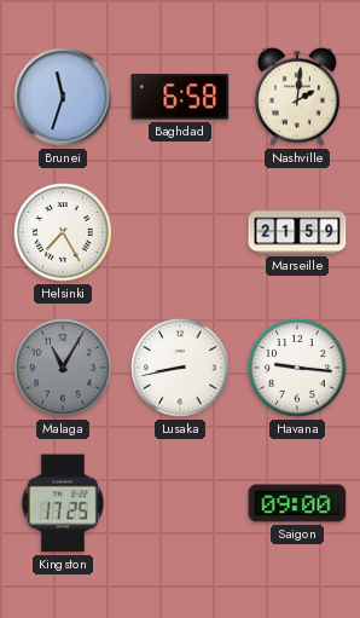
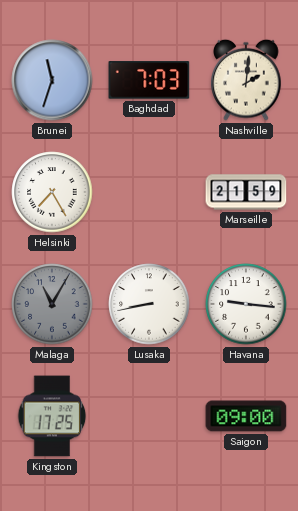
Baghdad: 6:58 -> 7:03 (149, 80)
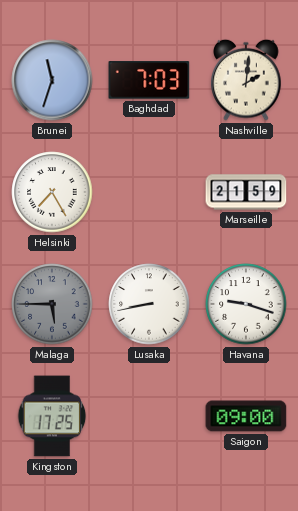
Malaga: 11:05 -> 5:45 (52, 304)
Havana: 9:16 -> 9:18 (246, 304)
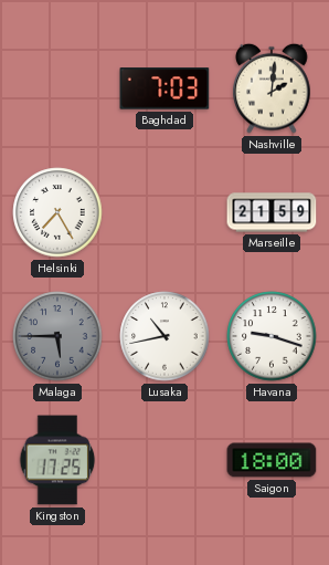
Brunei: 11:33 -> none (52, 80)
Lusaka: 8:43 -> 10:43 (164, 336)
Saigon: 09:00 -> 18:00 (272, 460)
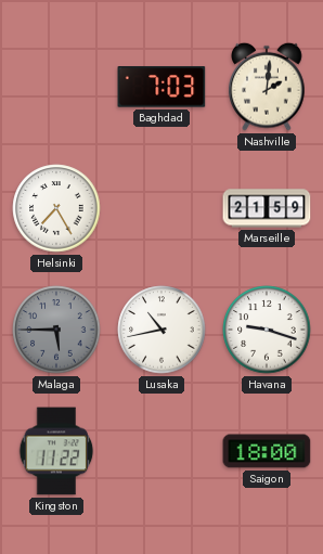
Kingston: 17:25 -> 11:22 (56, 451)
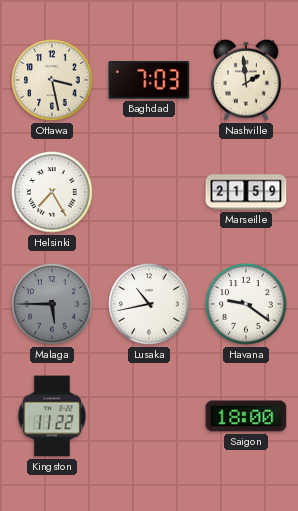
Ottawa: none -> 3:28 (52, 80)
Nashville: 2:01 -> 1:59 (246, 80)
Havana: 9:18 -> 9:21 (246, 304)
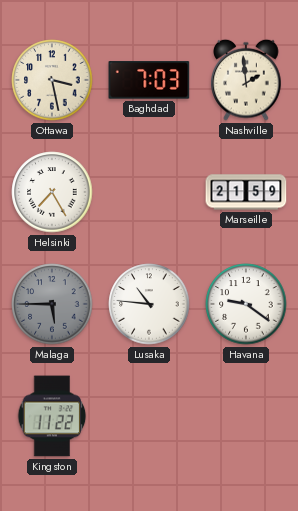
Lusaka: 10:43 -> 10:46 (149, 304)
Saigon: 18:00 -> none (246, 416)
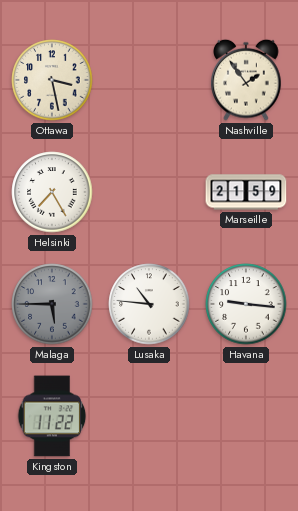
Baghdad: 7:03 -> none (149, 80)
Nashville: 1:59 -> 1:54 (246, 80)
Havana: 9:21 -> 9:16 (246, 304)
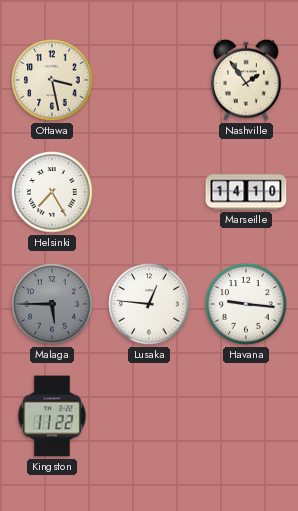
Marseille: 21:59 -> 14:10 (246, 192)
Lusaka: 10:46 -> 12:46 (149, 304)
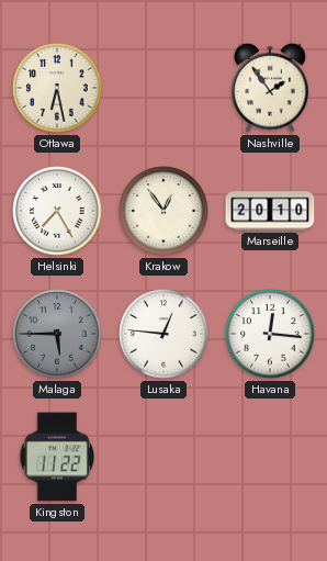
Ottawa: 3:28 -> 6:28 (57, 88)
Krakow: none -> 12:54 (163, 211)
Marseille: 14:10 -> 20:10 (270, 211)
Havana: 9:16 -> 12:16 (270, 334)
